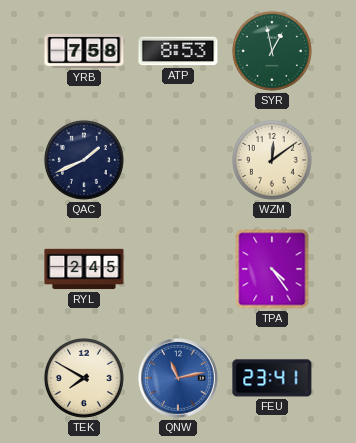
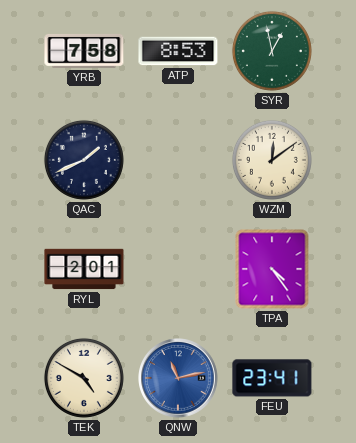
RYL: 2:45 -> 2:01 (84, 269)
TEK: 7:50 -> 4:50 (84, 378)
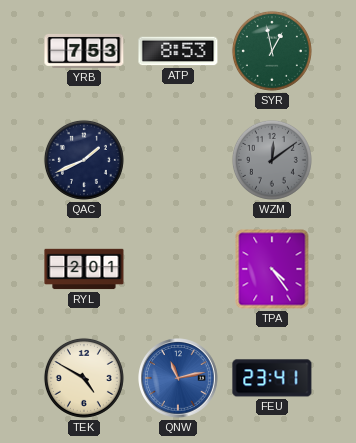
YRB: 7:58 -> 7:53 (84, 51)
WZM dial: cream -> grey (272, 160)
